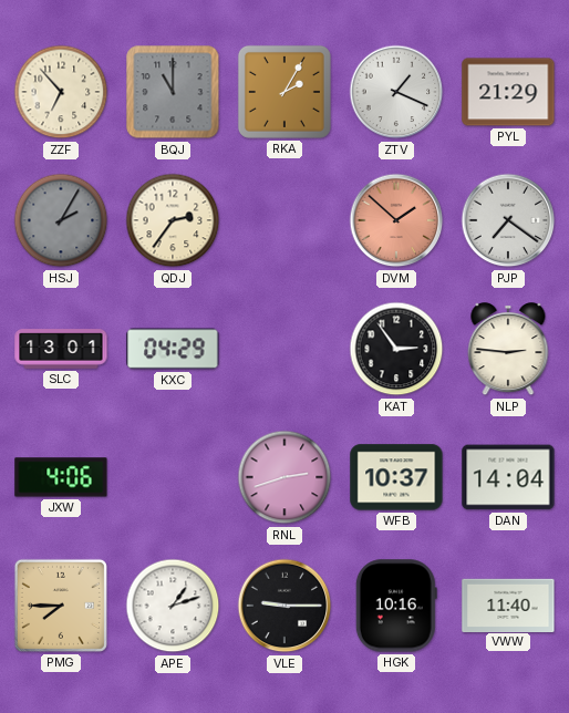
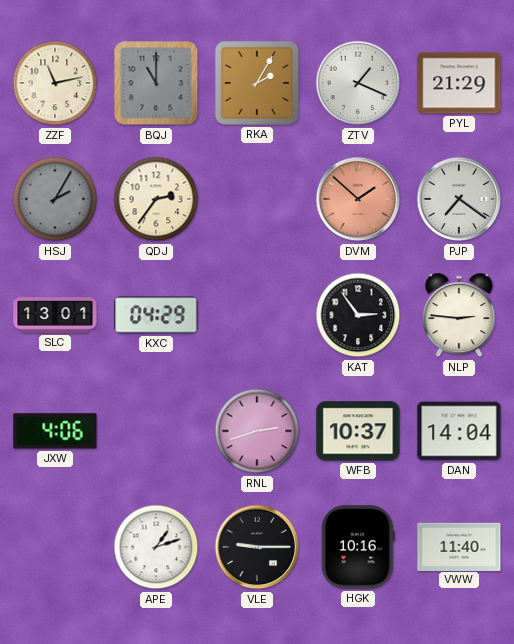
ZZF: 6:53 -> 11:13 (55, 83)
PMG: 7:45 -> none (61, 606)
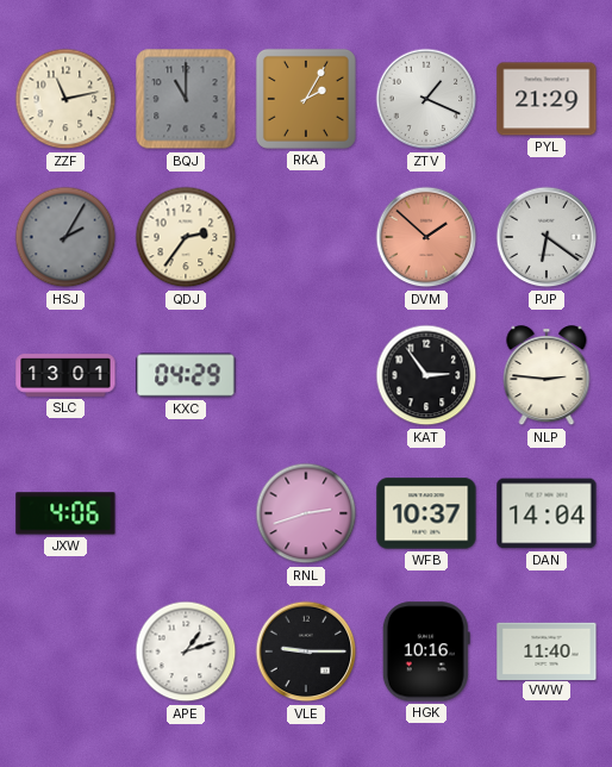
PJP: 7:21 -> 6:21 (547, 237)
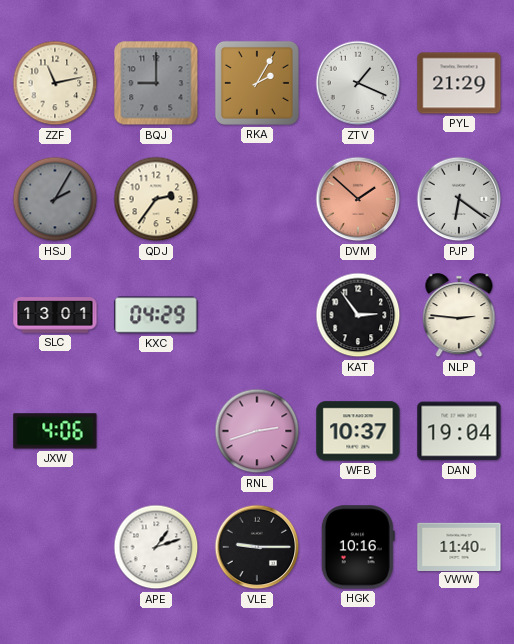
BQJ: 11:00 -> 9:00 (156, 83)
DAN: 14:04 -> 19:04 (459, 431)
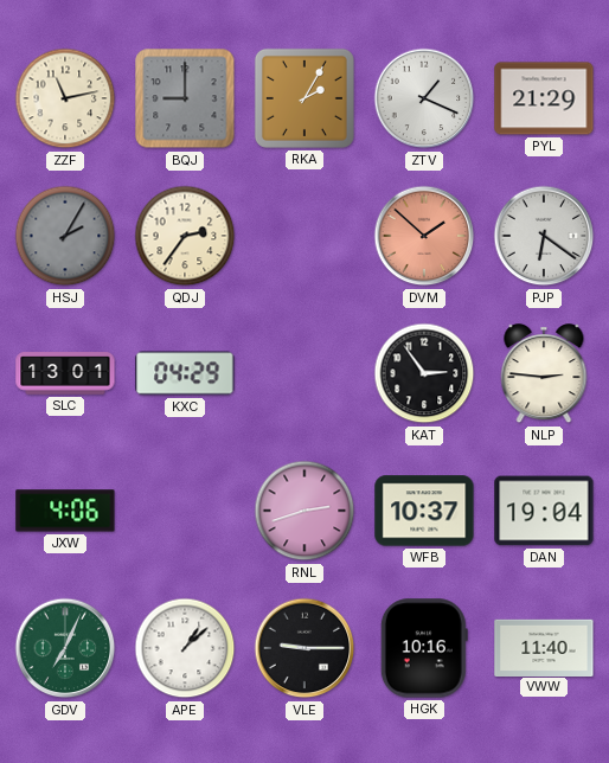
GDV: none -> 7:04 (65, 648)
APE: 1:12 -> 1:08 (185, 648)
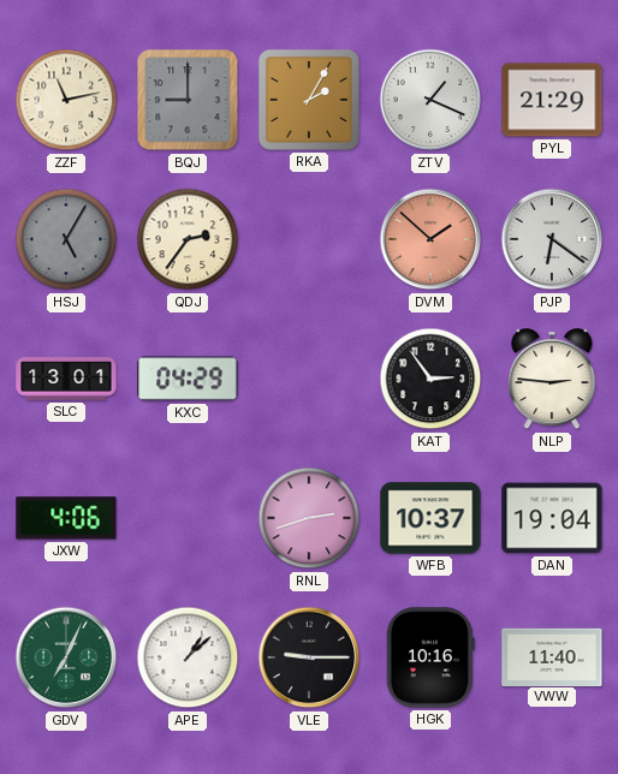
HSJ: 2:05 -> 5:05 (66, 239)
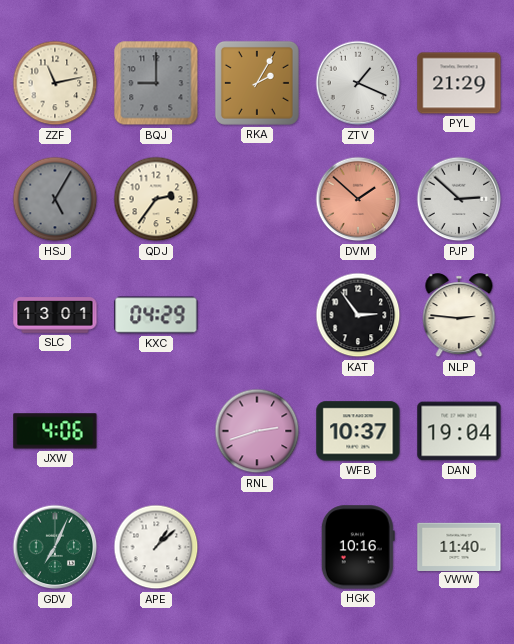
PJP: 6:21 -> 2:52 (459, 199)
VLE: 9:15 -> none (309, 657)
